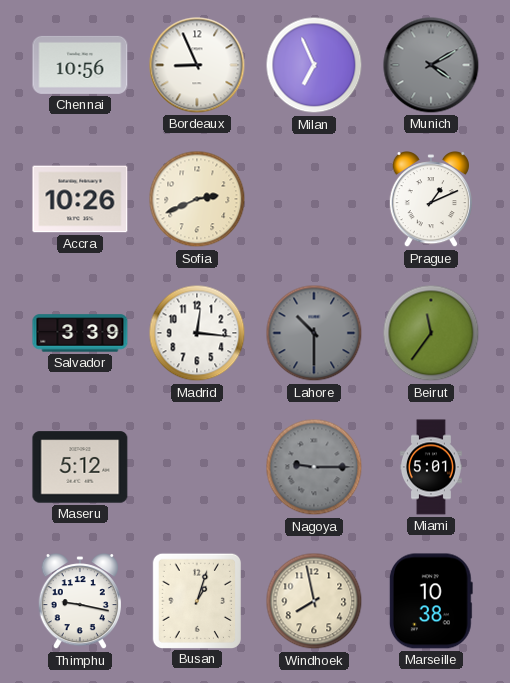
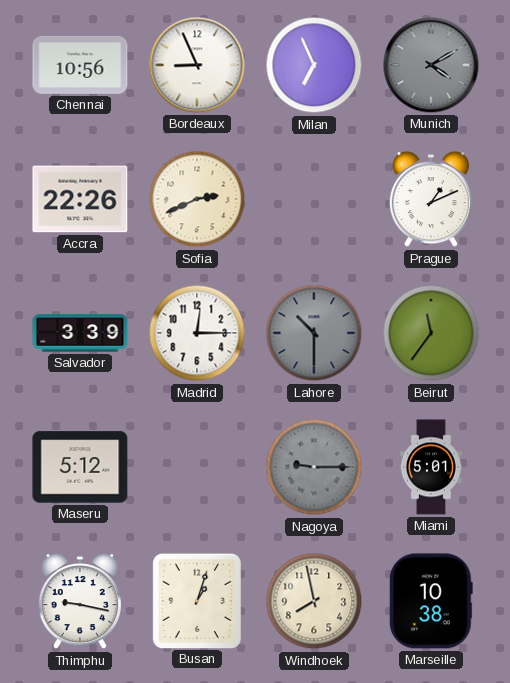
Accra: 10:26 -> 22:26 (80, 199)
Madrid: 12:16 -> 12:15 (197, 333)
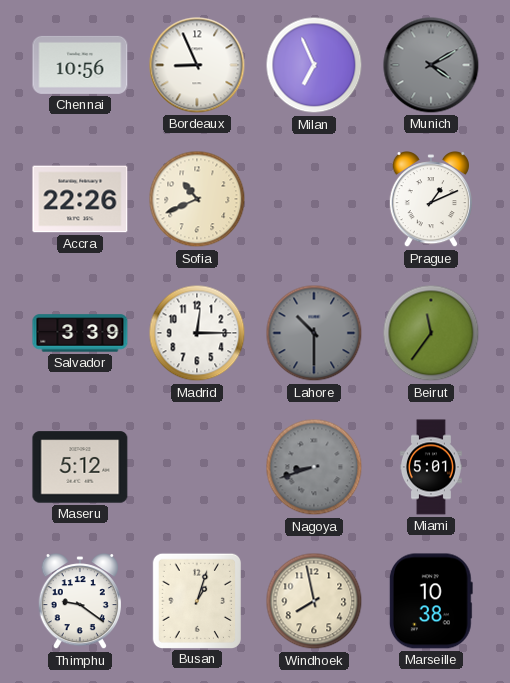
Sofia: 2:41 -> 10:41 (197, 199)
Nagoya: 9:15 -> 8:42 (314, 467)
Thimphu: 9:17 -> 9:21 (80, 602)
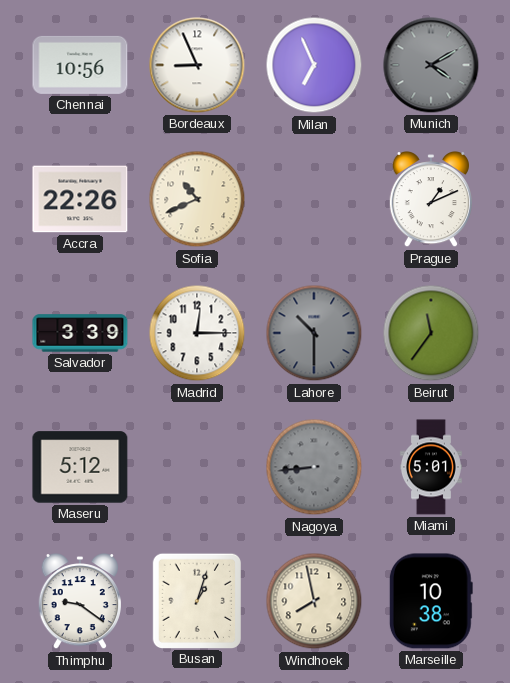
Nagoya: 8:42 -> 8:44 (314, 467)
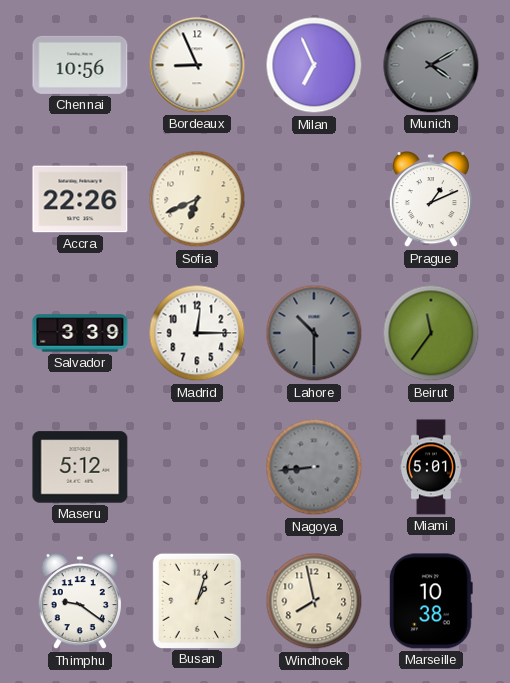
Sofia: 10:41 -> 6:41 (197, 199)
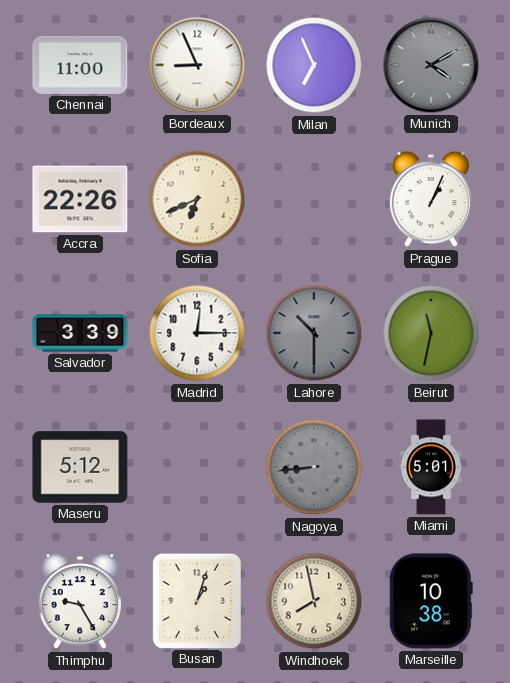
Chennai: 10:56 -> 11:00 (80, 65)
Prague: 1:11 -> 1:04 (431, 200)
Beirut: 11:36 -> 11:32 (431, 333)
Thimphu: 9:21 -> 9:25 (80, 602)
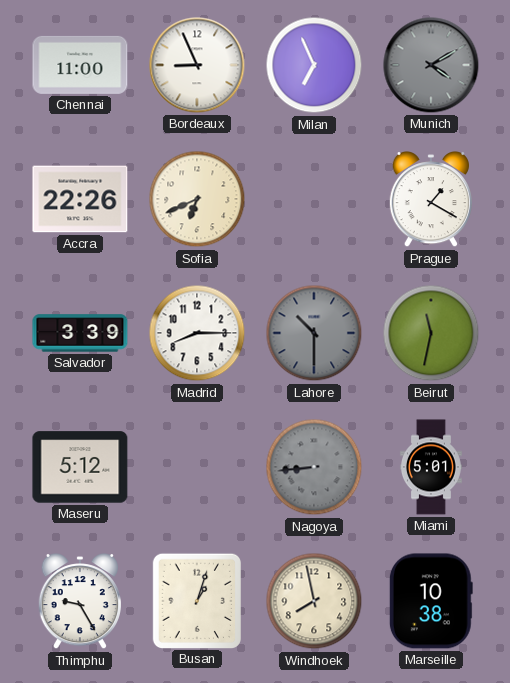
Prague: 1:04 -> 1:20 (431, 200)
Madrid: 12:15 -> 8:15 (197, 333)
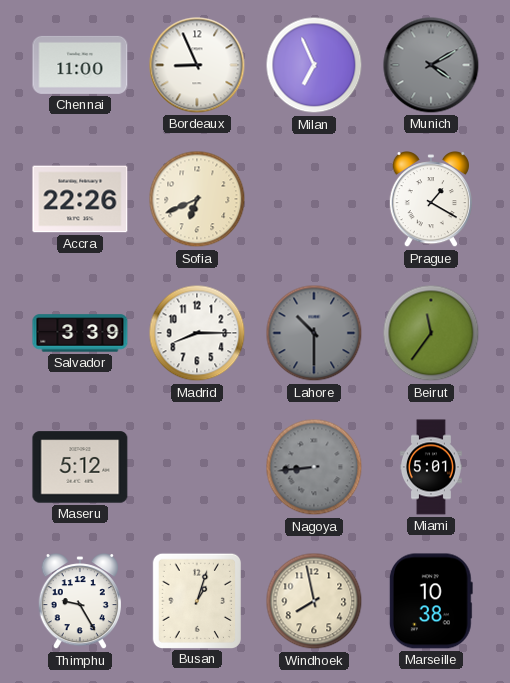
Beirut: 11:32 -> 11:36 (431, 333)
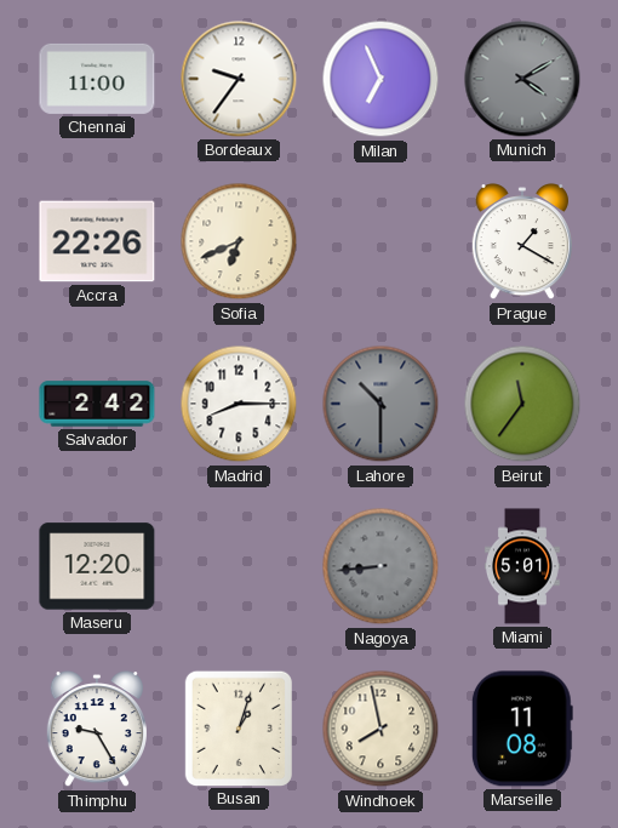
Bordeaux: 8:56 -> 9:36 (239, 79)
Salvador: 3:39 -> 2:42 (97, 404)
Maseru: 5:12 -> 12:20 (97, 566)
Marseille: 10:38 -> 11:08 (522, 729)
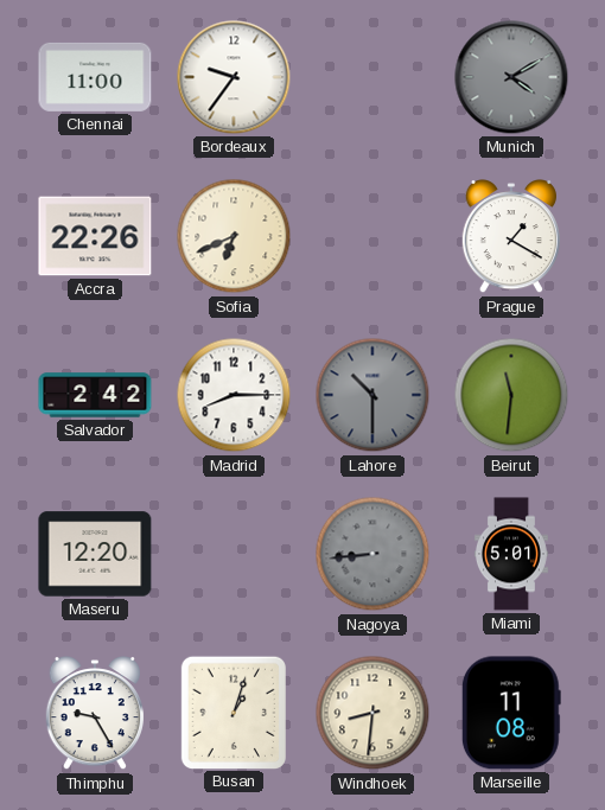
Milan: 6:56 -> none (380, 79)
Beirut: 11:36 -> 11:31 (511, 395)
Windhoek: 7:58 -> 8:31 (372, 713)
